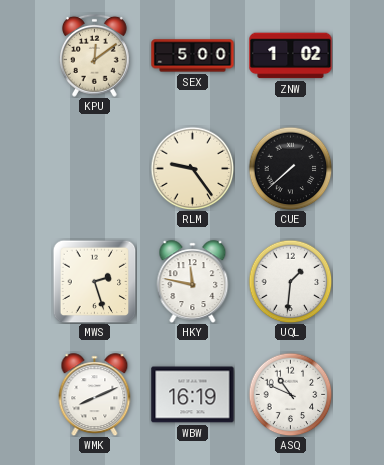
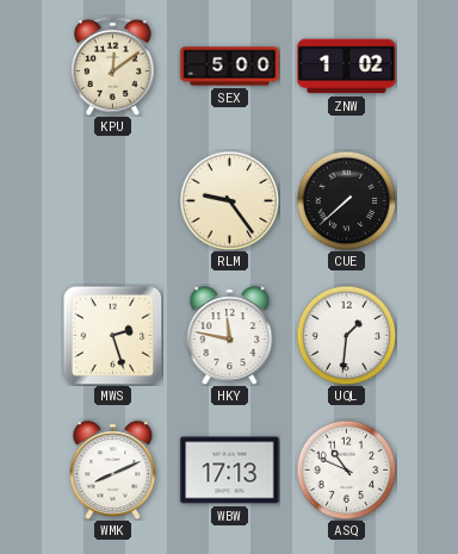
WBW: 16:19 -> 17:13 (230, 471)
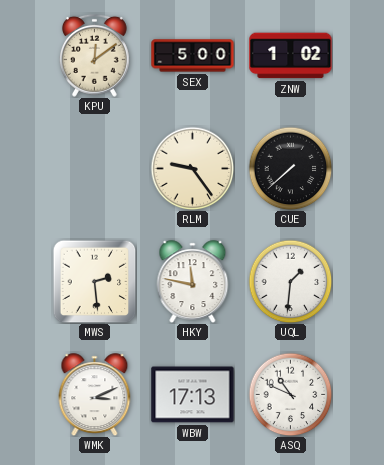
MWS: 2:27 -> 2:29 (94, 281)
WMK: 8:11 -> 3:11 (95, 395)
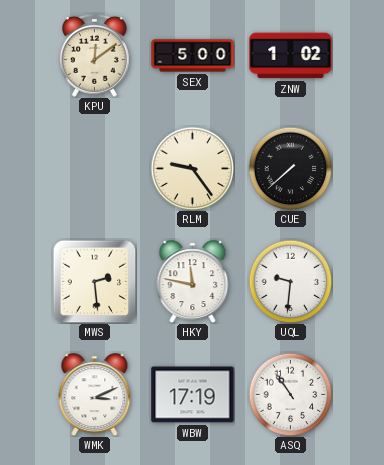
UQL: 1:31 -> 9:31 (290, 281)
WBW: 17:13 -> 17:19 (193, 395)
ASQ: 10:49 -> 10:54 (290, 394)
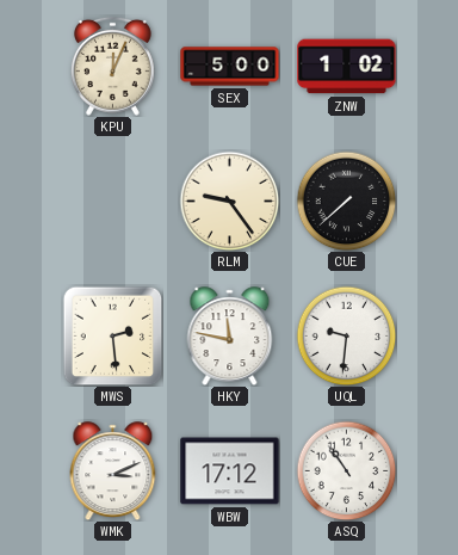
KPU: 12:09 -> 12:04 (112, 66)
WBW: 17:19 -> 17:12 (230, 471)
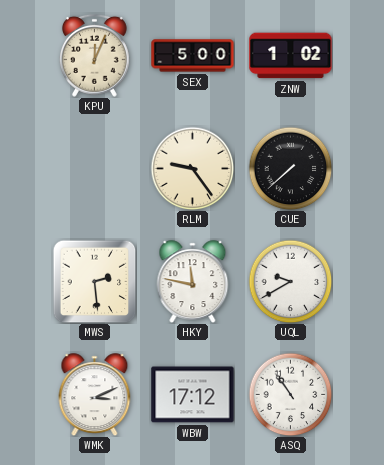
UQL: 9:31 -> 9:40 (290, 281)
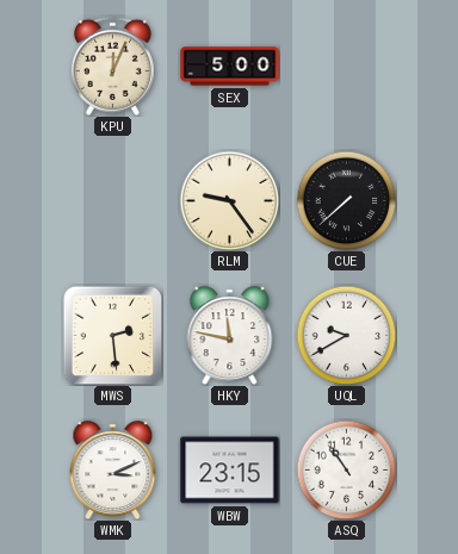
ZNW: 1:02 -> none (291, 56)
WBW: 17:12 -> 23:15 (230, 471)
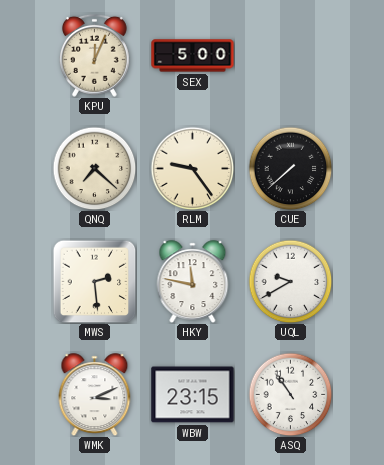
QNQ: none -> 7:22 (94, 168)
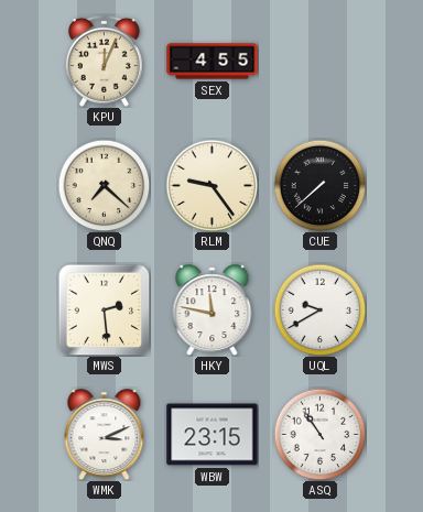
SEX: 5:00 -> 4:55 (213, 62)
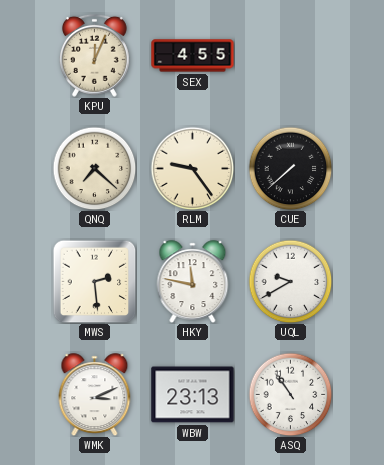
WBW: 23:15 -> 23:13 (193, 395)
